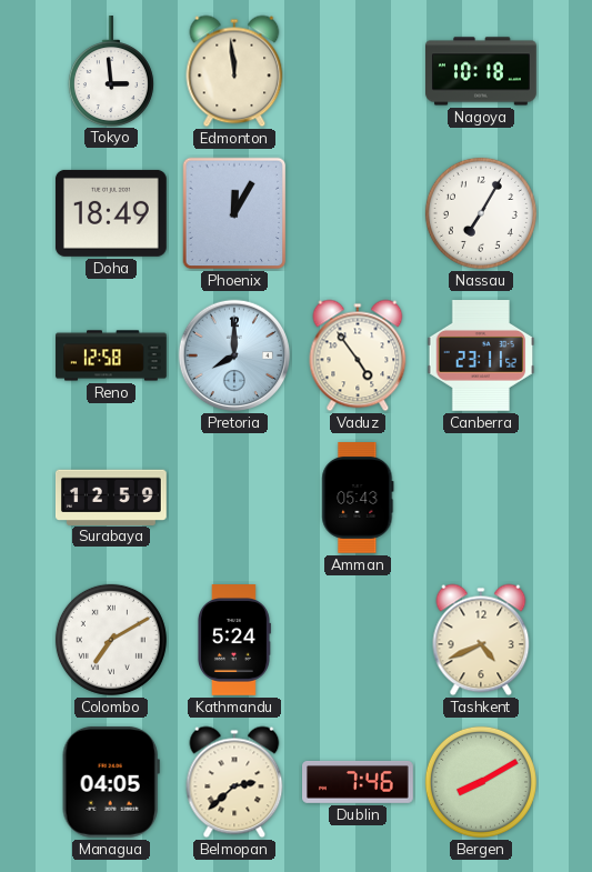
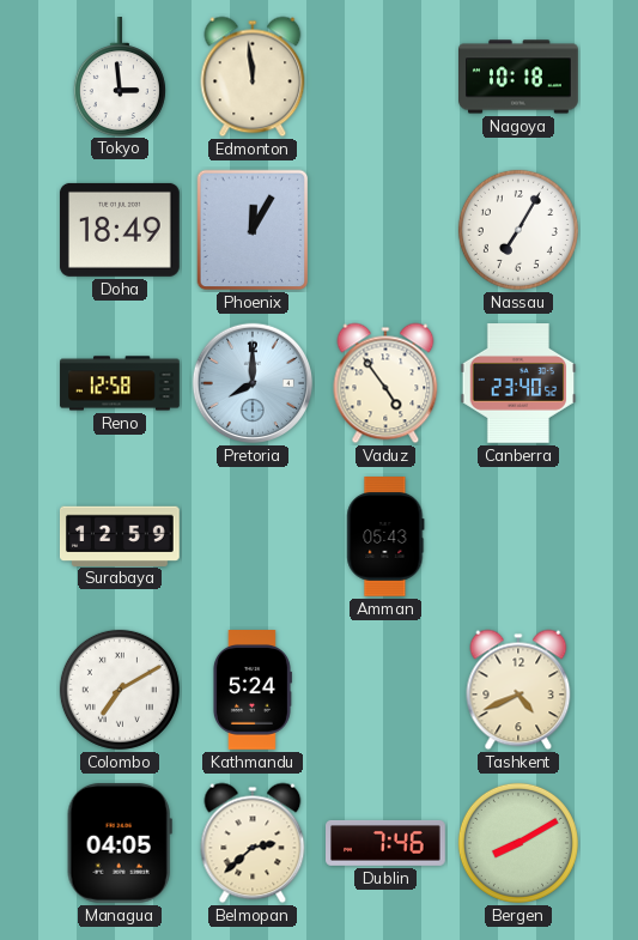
Canberra: 23:11 -> 23:40 (518, 384)
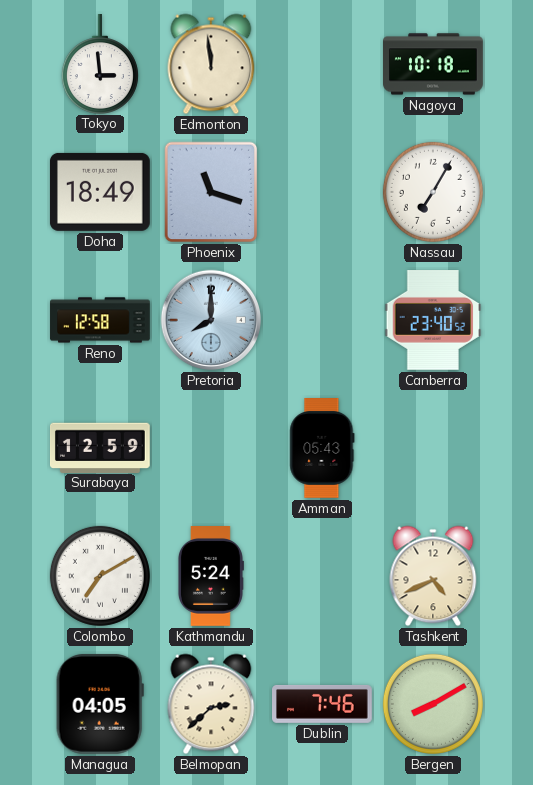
Phoenix: 12:05 -> 11:18 (211, 192)
Vaduz: 4:54 -> none (385, 383)
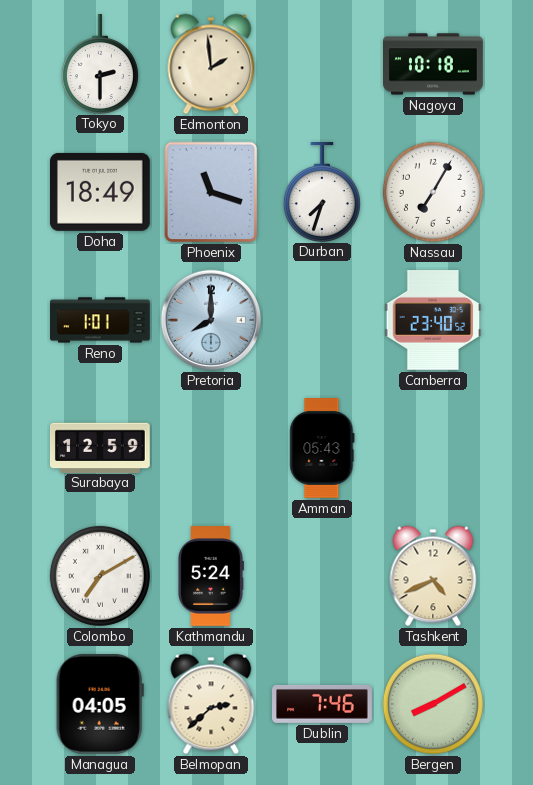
Tokyo: 2:59 -> 2:30 (100, 64)
Edmonton: 11:59 -> 1:59 (211, 64)
Durban: none -> 7:33 (322, 192)
Reno: 12:58 -> 1:01 (100, 320)
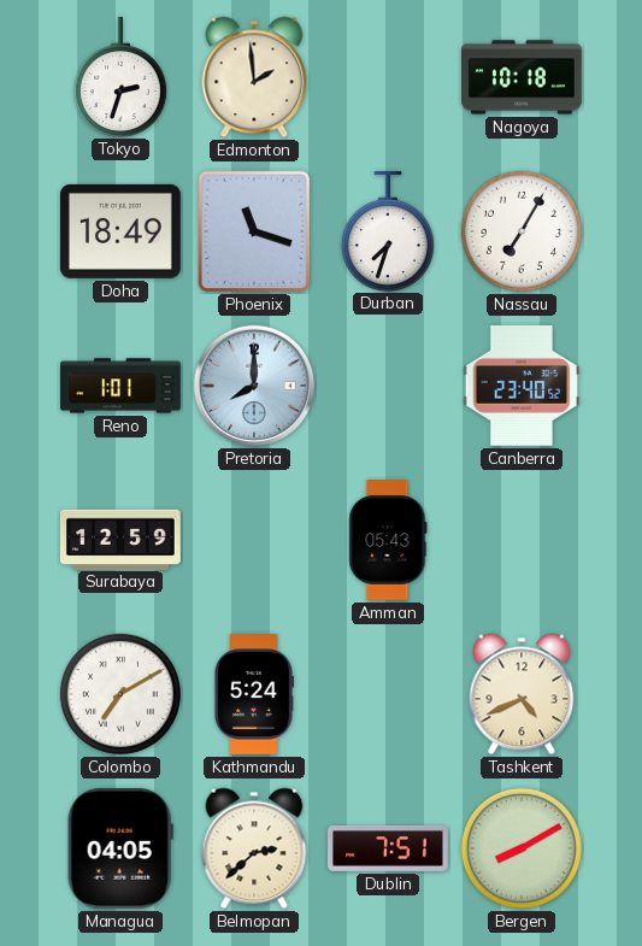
Tokyo: 2:30 -> 2:33 (120, 77)
Dublin: 7:46 -> 7:51 (389, 848)
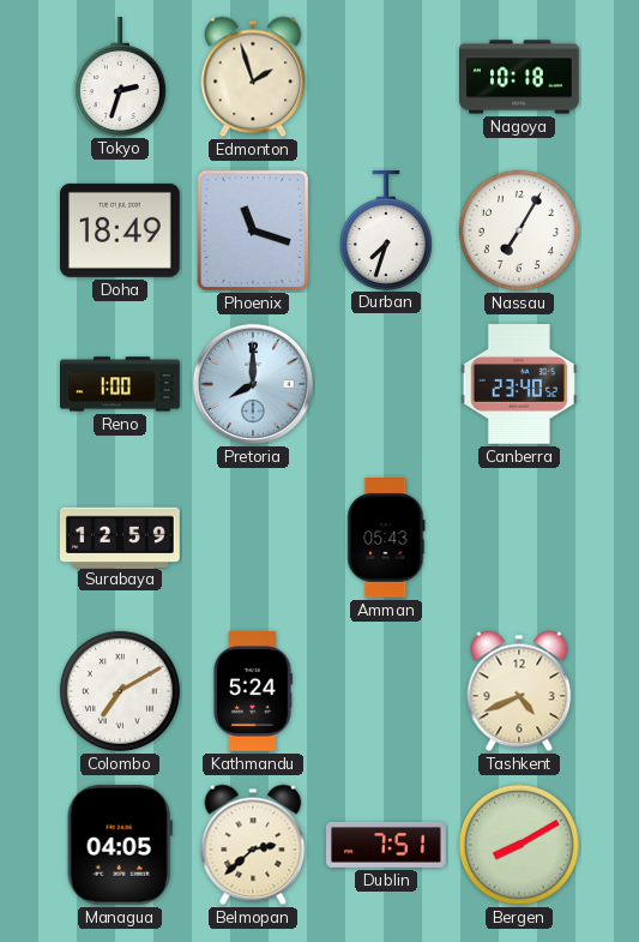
Edmonton: 1:59 -> 1:57 (253, 77)
Reno: 1:01 -> 1:00 (120, 384)
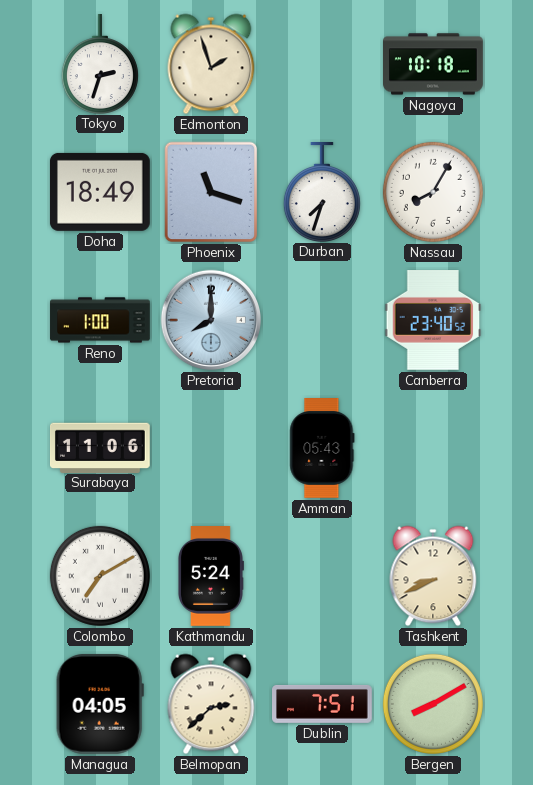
Nassau: 7:05 -> 8:05 (433, 192)
Surabaya: 12:59 -> 11:06 (101, 447)
Tashkent: 4:41 -> 8:41 (433, 576)
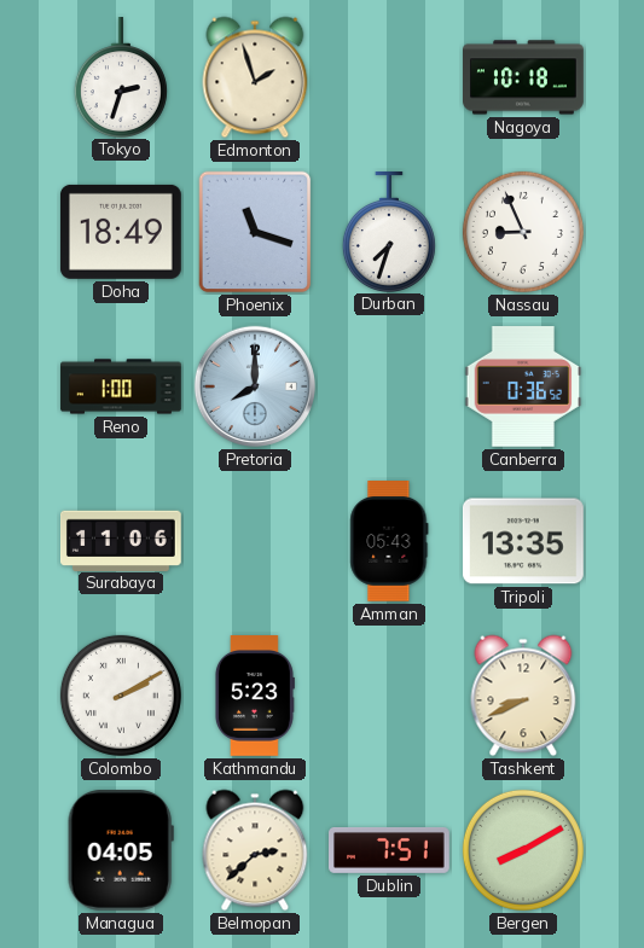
Nassau: 8:05 -> 8:56 (523, 232)
Canberra: 23:40 -> 0:36 (523, 388)
Tripoli: none -> 13:35 (523, 541)
Colombo: 7:10 -> 2:10 (121, 696)
Kathmandu: 5:24 -> 5:23 (255, 697)
